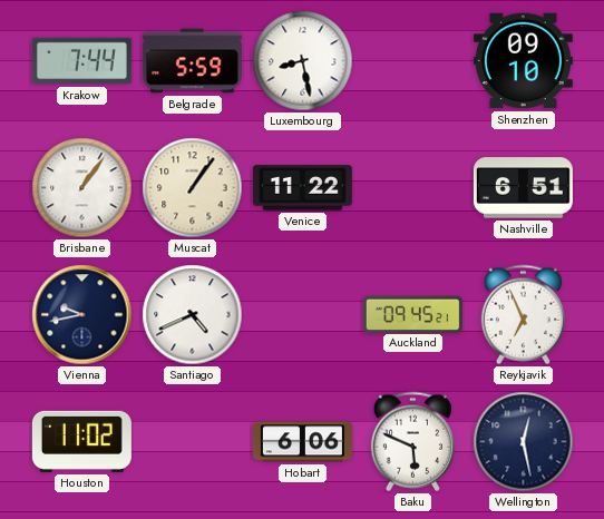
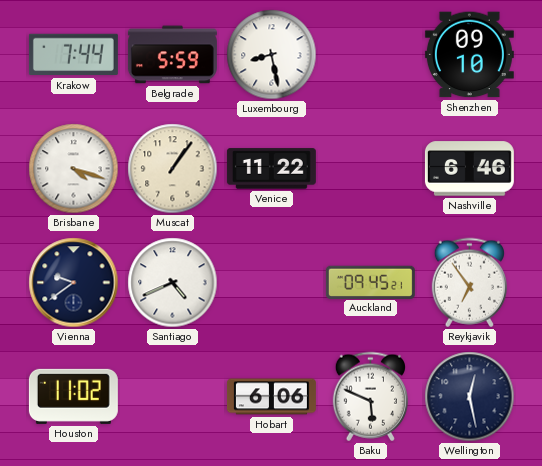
Brisbane: 1:06 -> 4:18 (74, 169)
Nashville: 6:51 -> 6:46 (469, 169)
Vienna: 9:43 -> 9:39 (74, 283)
Reykjavik: 6:56 -> 6:54 (469, 283)
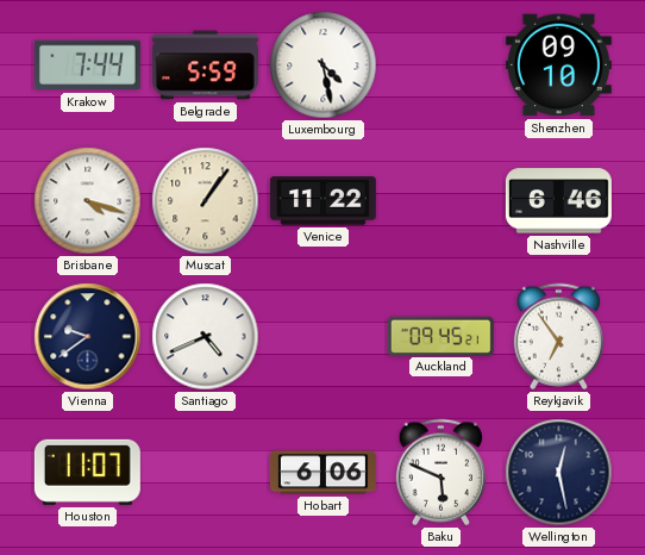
Luxembourg: 8:28 -> 4:28 (324, 66)
Houston: 11:02 -> 11:07 (87, 472)
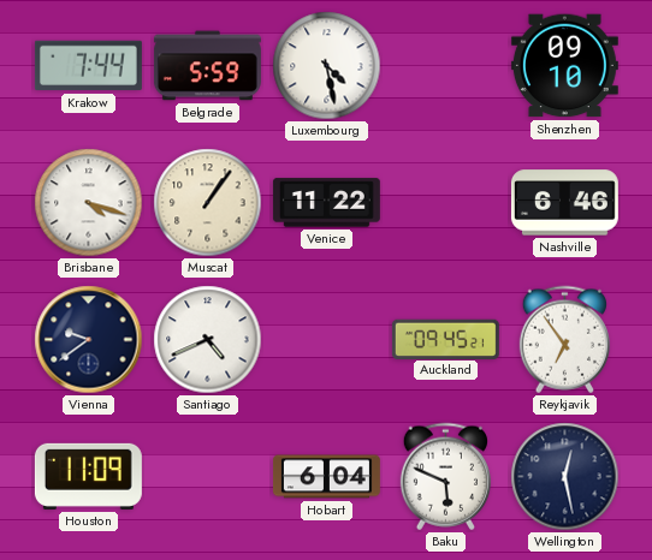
Houston: 11:07 -> 11:09 (88, 476)
Hobart: 6:06 -> 6:04 (326, 477)
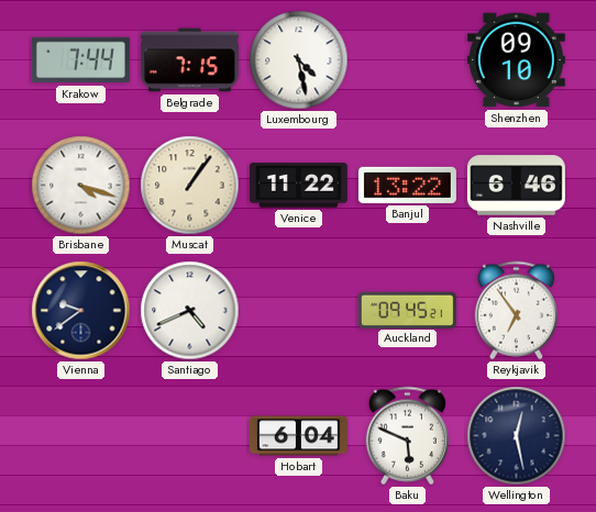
Belgrade: 5:59 -> 7:15 (189, 60)
Banjul: none -> 13:22 (407, 185)
Houston: 11:09 -> none (88, 476)
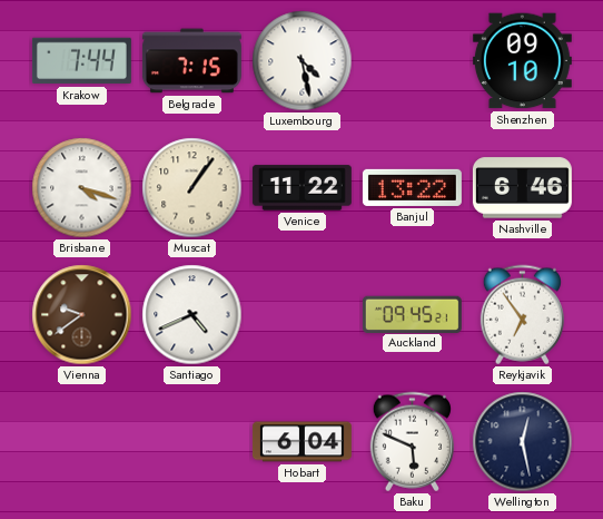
Vienna dial: navy -> brown (82, 315)
